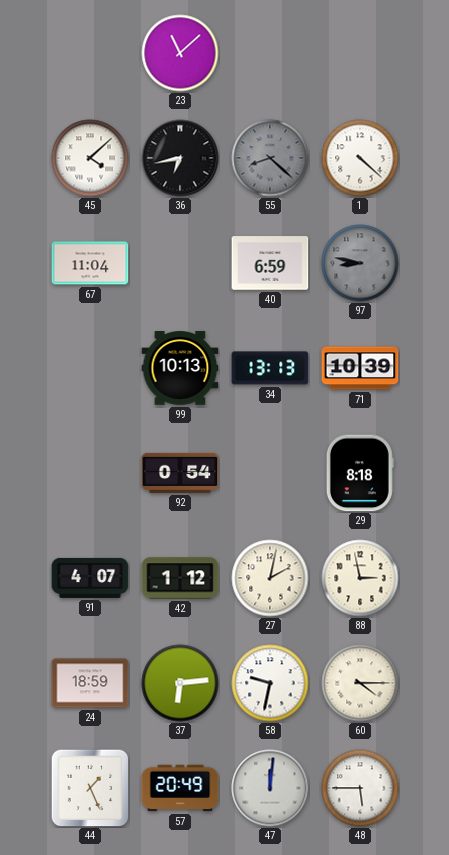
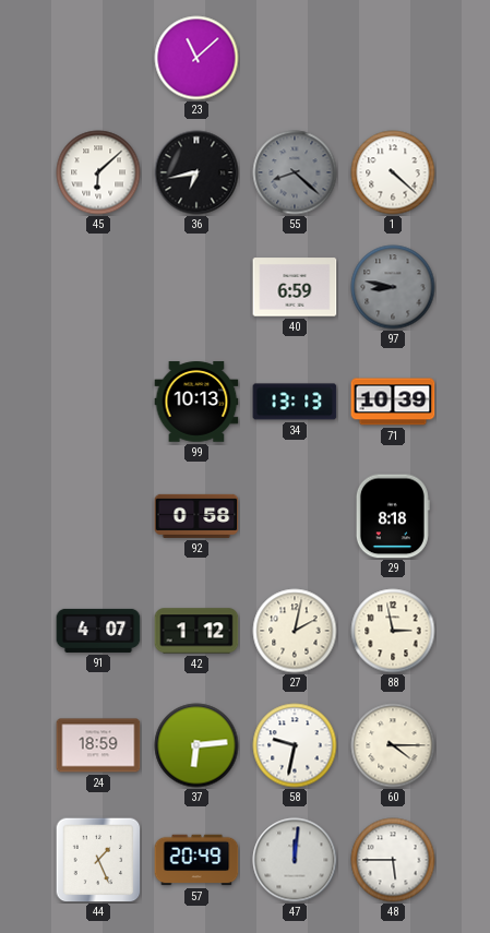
45: 4:08 -> 6:08 (98, 172)
67: 11:04 -> none (90, 263)
92: 0:54 -> 0:58 (196, 516)
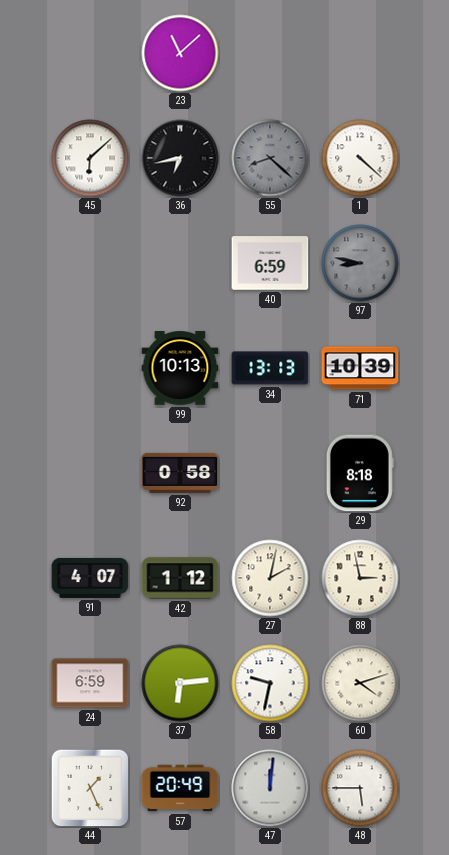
24: 18:59 -> 6:59 (90, 683)
60: 4:15 -> 4:12 (360, 683)
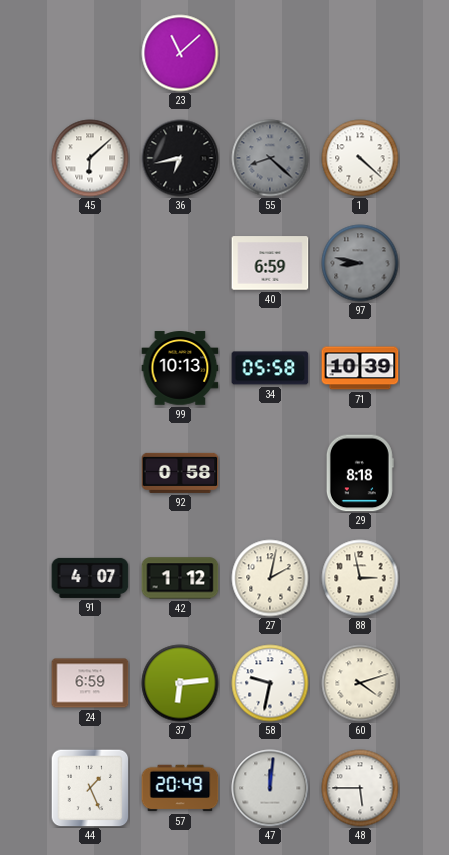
34: 13:13 -> 05:58 (270, 368)
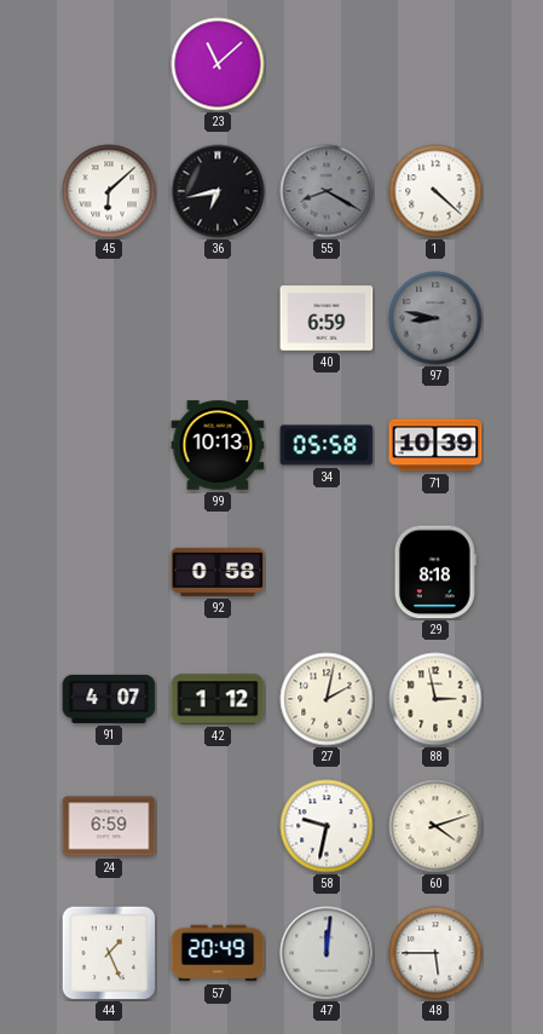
55: 8:22 -> 8:20 (327, 191)
37: 6:14 -> none (180, 683)
